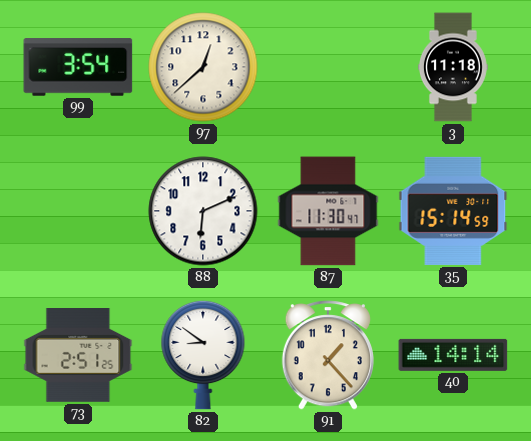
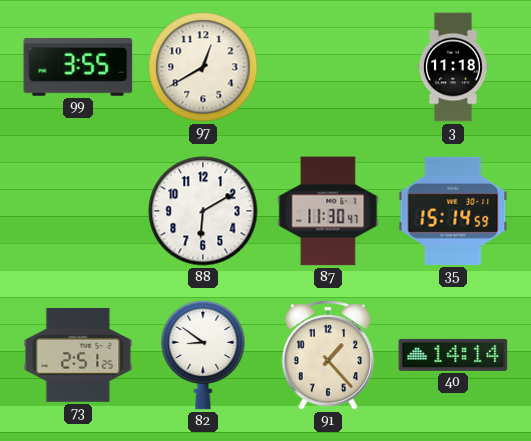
99: 3:54 -> 3:55 (78, 67)
97: 12:38 -> 12:40 (203, 67)
88: 6:11 -> 6:10 (203, 211)
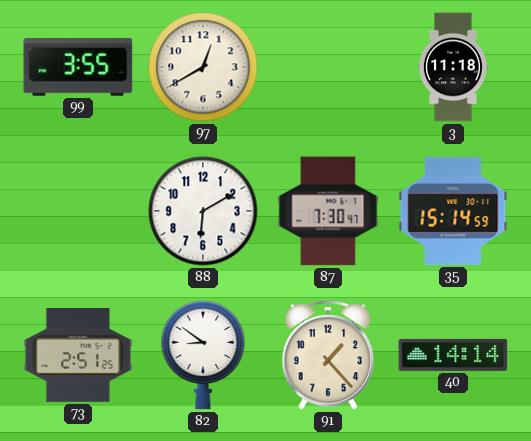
87: 11:30 -> 7:30 (328, 211)
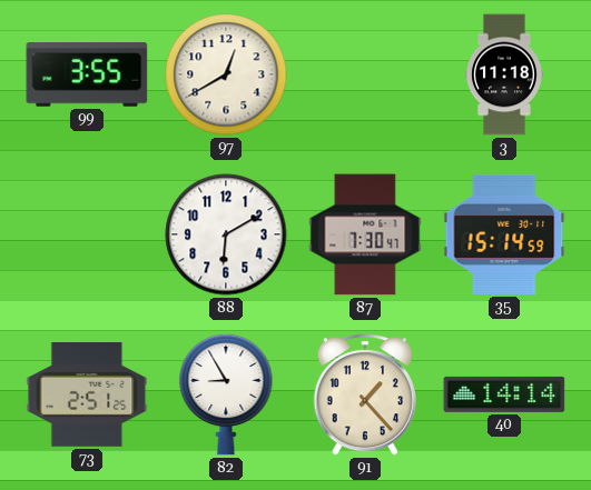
82: 8:51 -> 8:55 (226, 394)
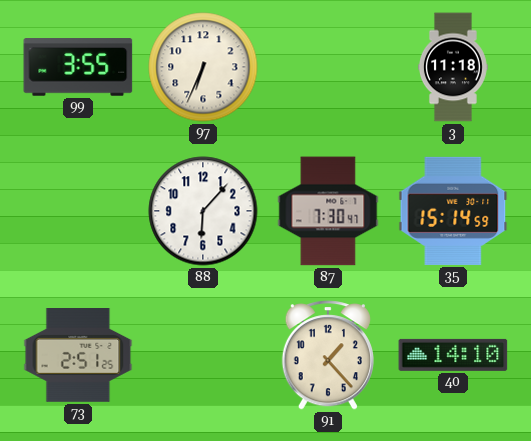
97: 12:40 -> 6:34 (203, 67)
88: 6:10 -> 6:07 (203, 211)
82: 8:55 -> none (226, 394)
40: 14:14 -> 14:10 (453, 355)
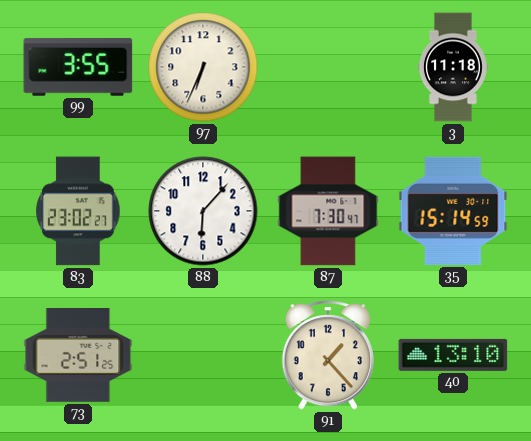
83: none -> 23:02 (78, 211)
40: 14:10 -> 13:10 (453, 355)
